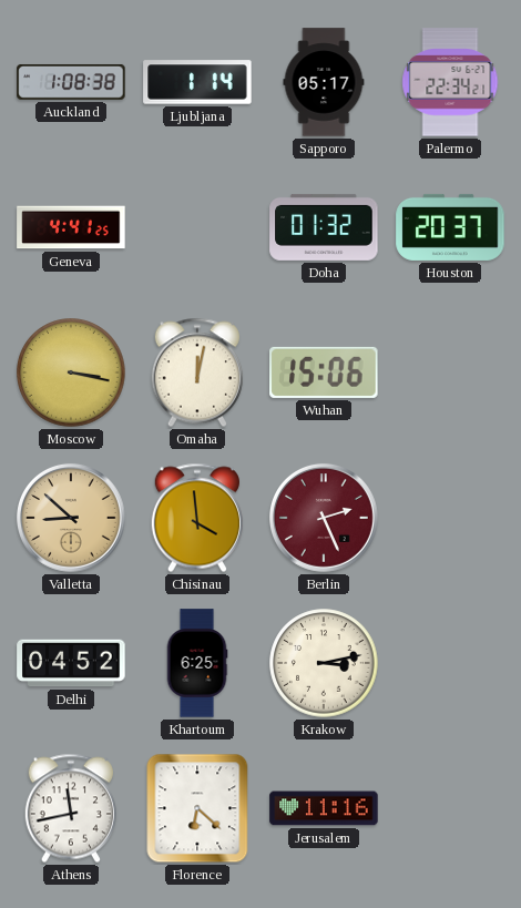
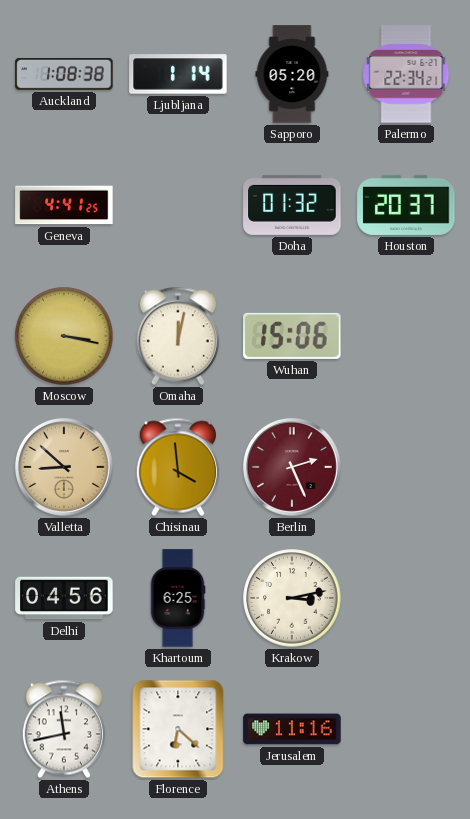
Sapporo: 05:17 -> 05:20 (292, 74)
Delhi: 04:52 -> 04:56 (64, 598)
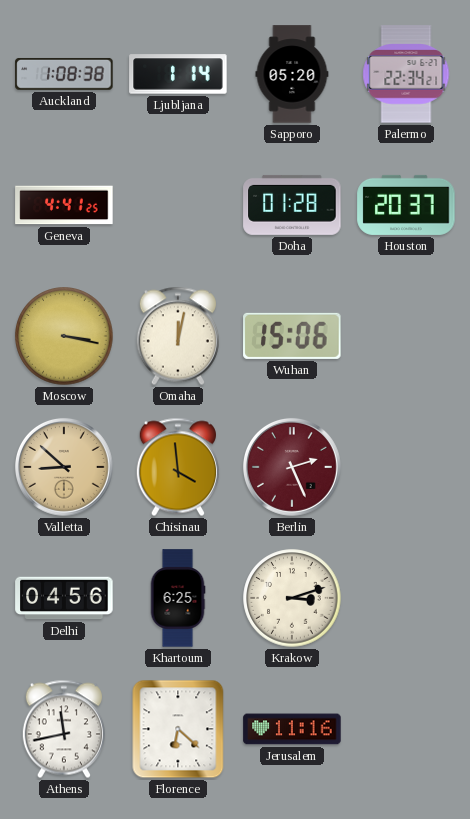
Doha: 01:32 -> 01:28 (292, 205)
Krakow: 3:13 -> 3:12 (292, 598)
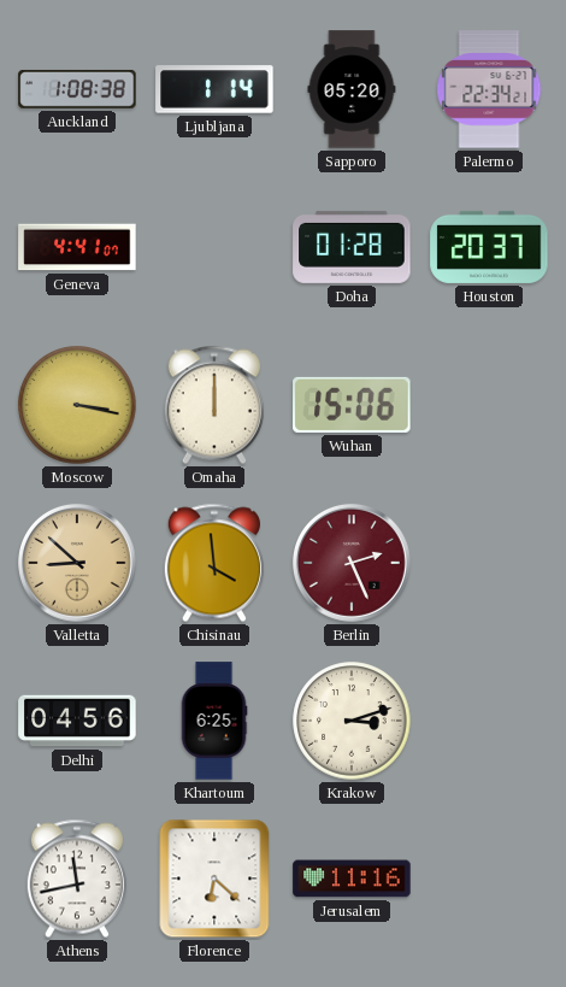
Geneva: 4:41:25 -> 4:41:07 (77, 247)
Omaha: 12:02 -> 12:00 (214, 405)
